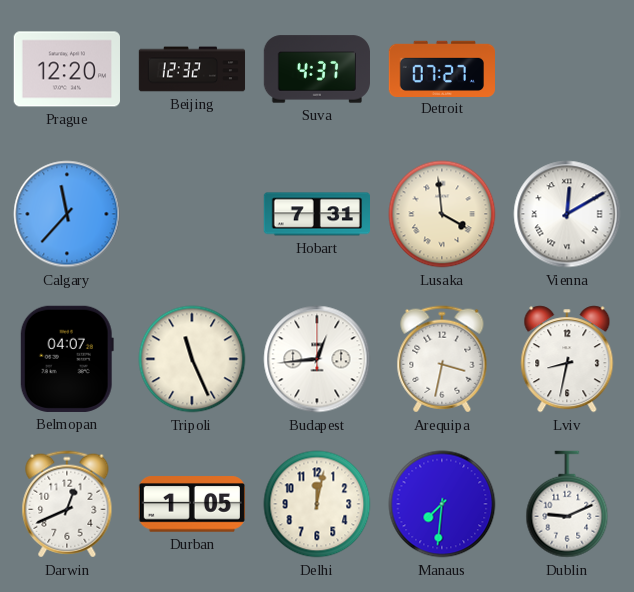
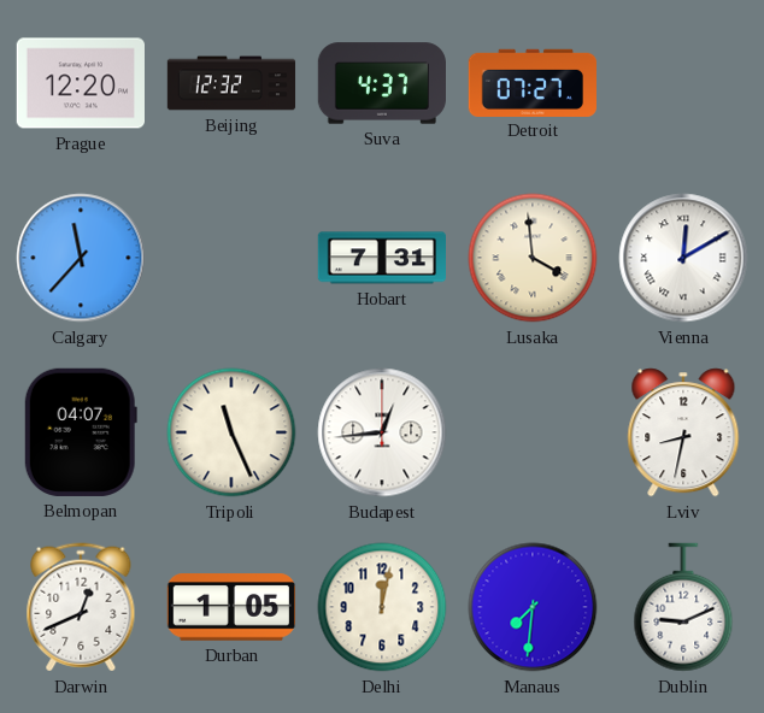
Arequipa: 3:32 -> none (442, 359)
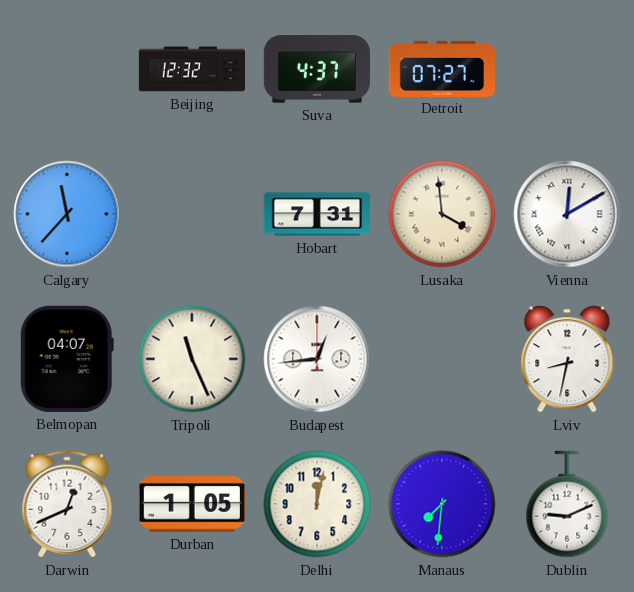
Prague: 12:20 -> none (80, 83)
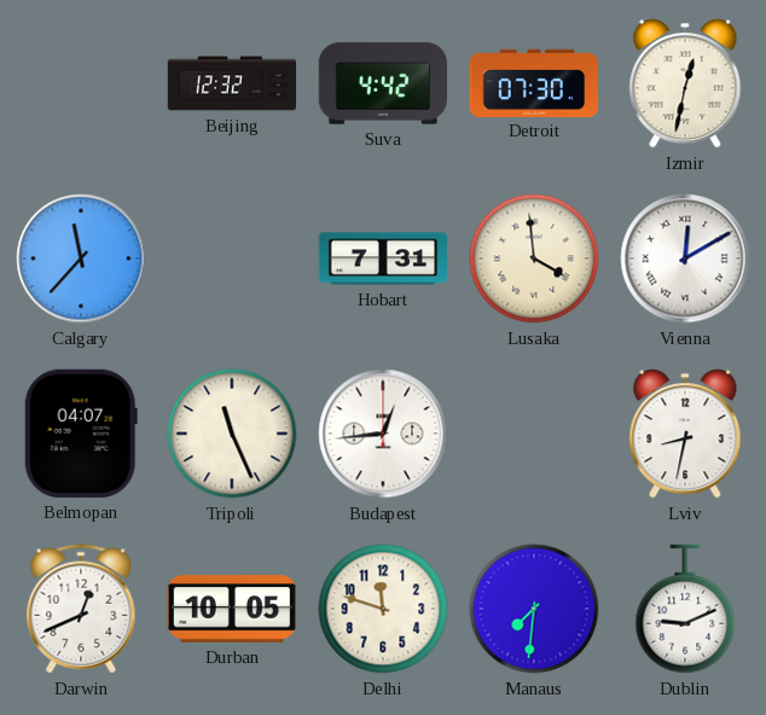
Suva: 4:37 -> 4:42 (383, 83)
Detroit: 07:27 -> 07:30 (533, 82)
Izmir: none -> 12:32 (685, 83)
Durban: 1:05 -> 10:05 (231, 609)
Delhi: 12:02 -> 11:48 (383, 609)
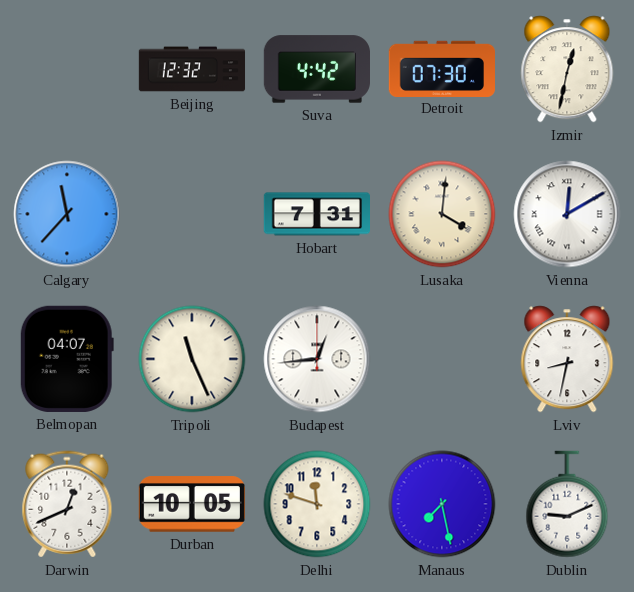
Lusaka: 3:59 -> 4:01 (442, 214)
Manaus: 7:31 -> 7:28 (442, 504)
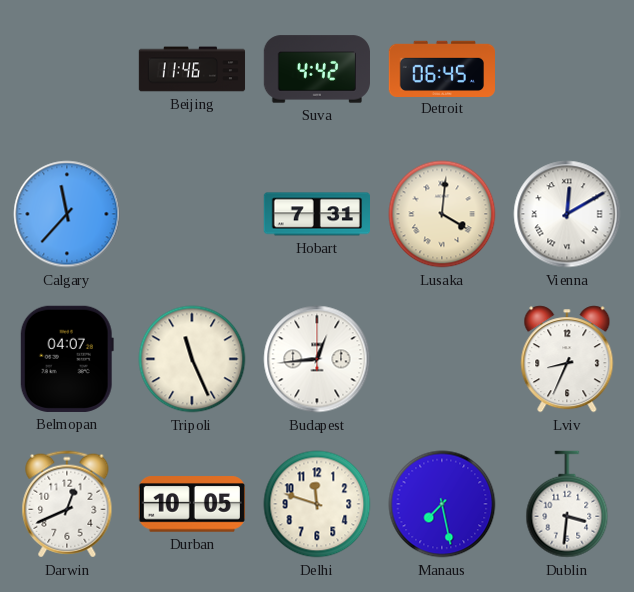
Beijing: 12:32 -> 11:46 (192, 69)
Detroit: 07:30 -> 06:45 (441, 68)
Izmir: 12:32 -> none (567, 69)
Lviv: 8:32 -> 8:34 (567, 359)
Dublin: 9:11 -> 3:31 (567, 504)
